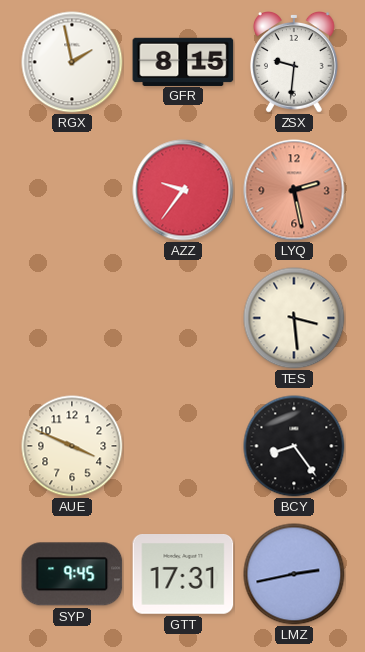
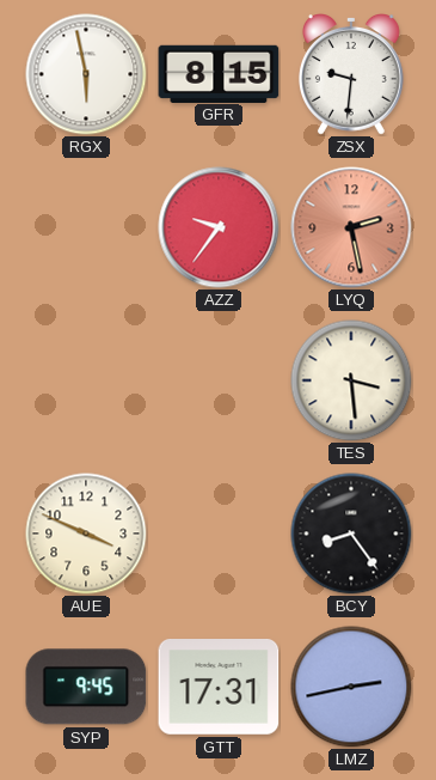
RGX: 1:58 -> 5:58 (86, 74)
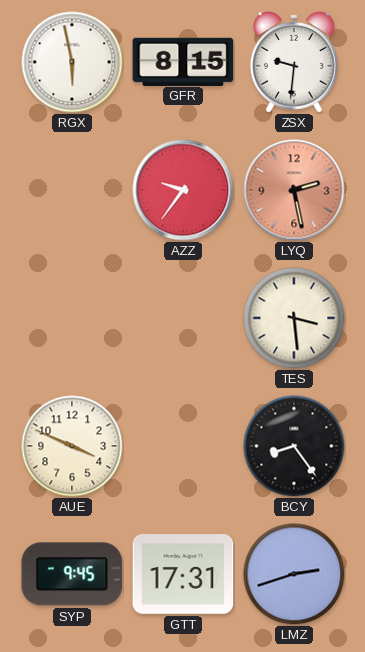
LMZ: 2:43 -> 2:42 (294, 574)
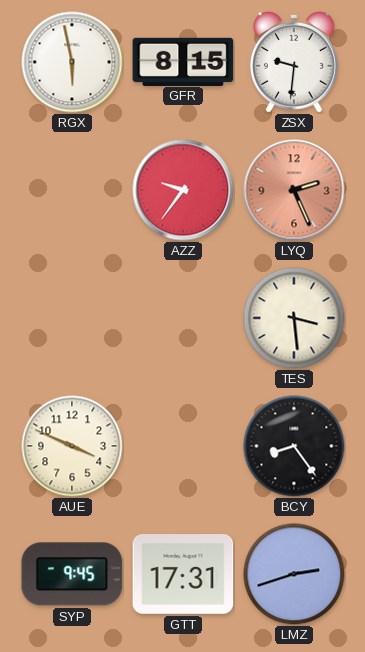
LYQ: 2:28 -> 2:26 (294, 190)
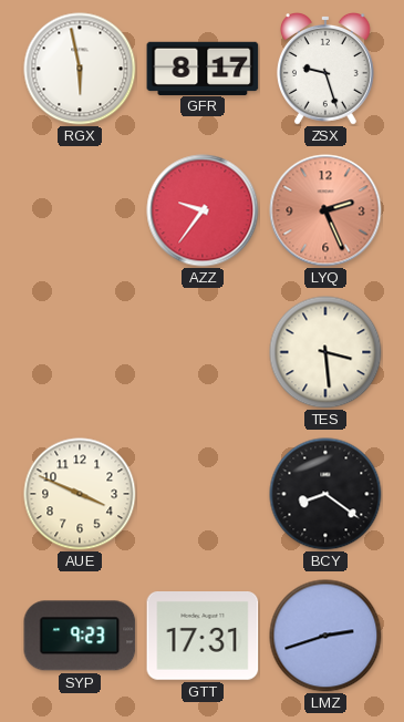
GFR: 8:15 -> 8:17 (203, 68)
ZSX: 9:31 -> 9:27 (325, 70)
BCY: 8:24 -> 8:21 (325, 494)
SYP: 9:45 -> 9:23 (80, 636)
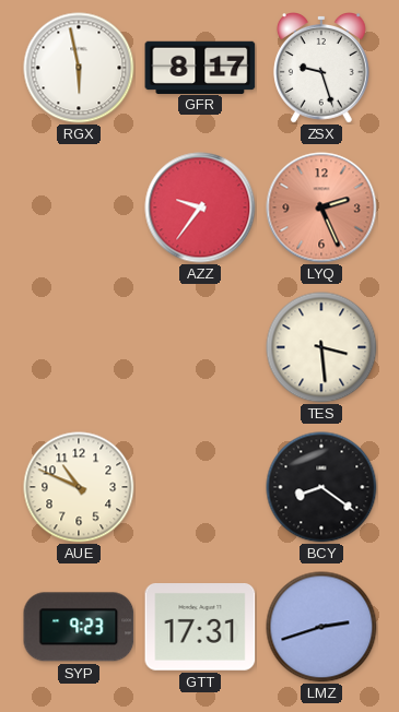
AUE: 3:49 -> 10:49 (79, 487)
